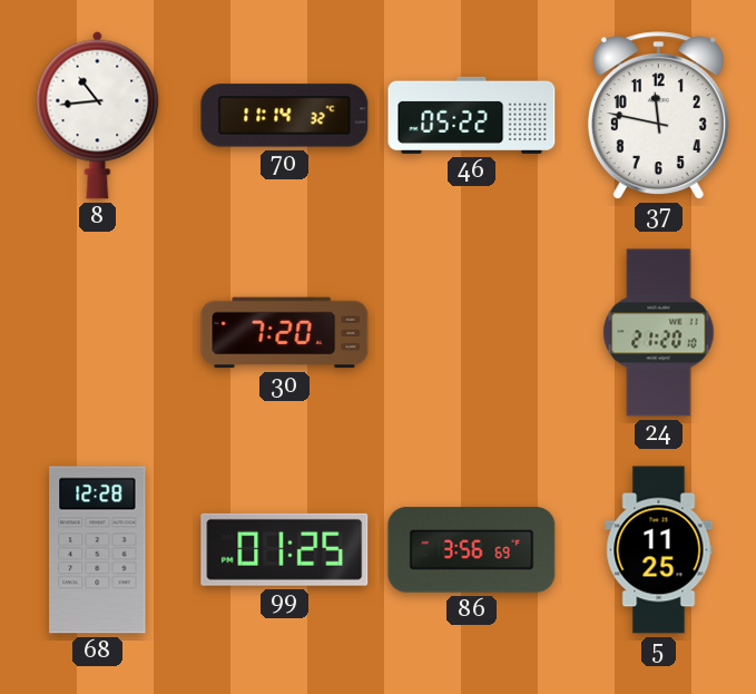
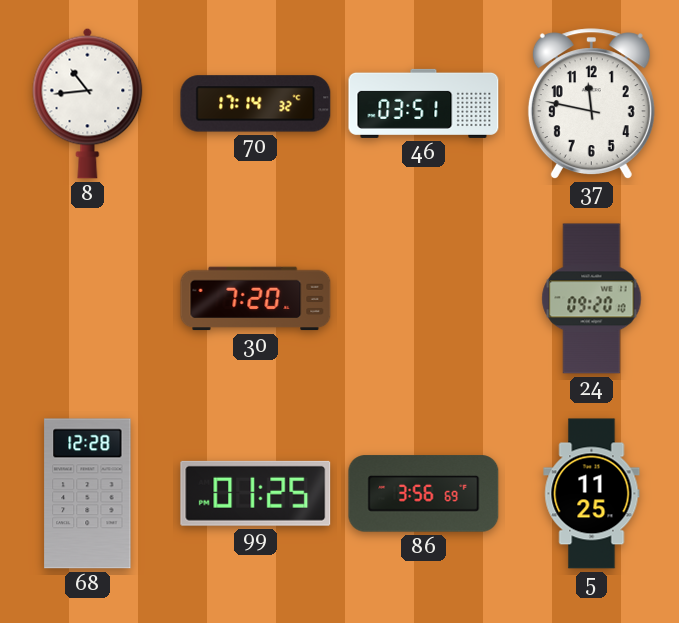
70: 11:14 -> 17:14 (256, 104)
46: 05:22 -> 03:51 (424, 103)
24: 21:20 -> 09:20 (592, 299)
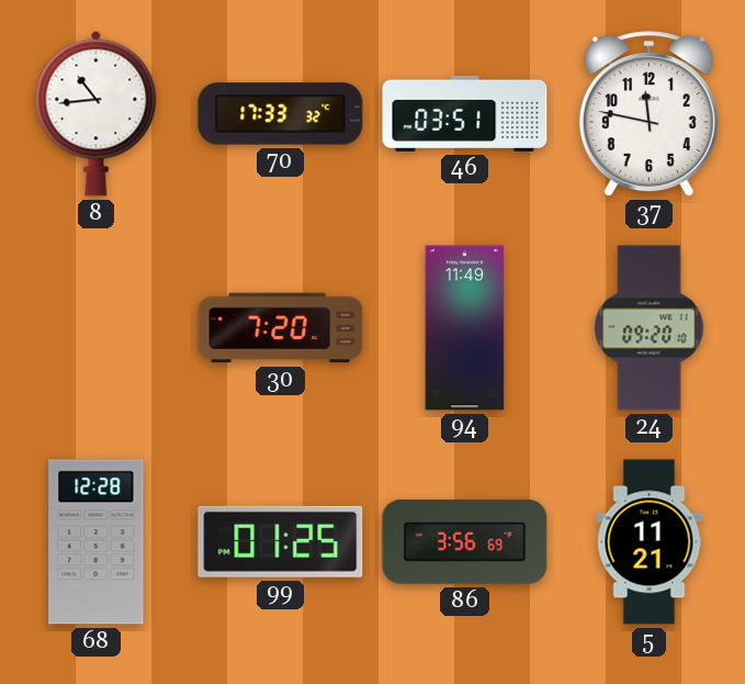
70: 17:14 -> 17:33 (281, 114)
94: none -> 11:49 (465, 328)
5: 11:25 -> 11:21 (650, 542)
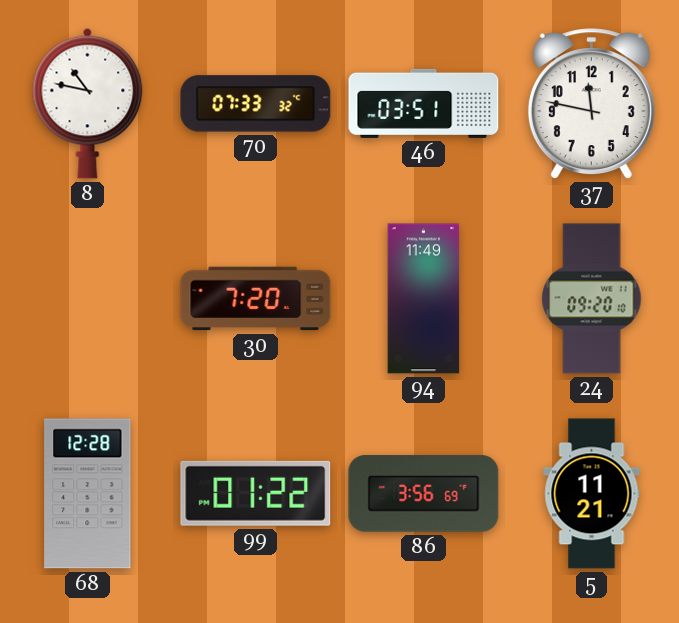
8: 10:44 -> 10:47 (88, 103)
70: 17:33 -> 07:33 (256, 104)
99: 01:25 -> 01:22 (256, 493)
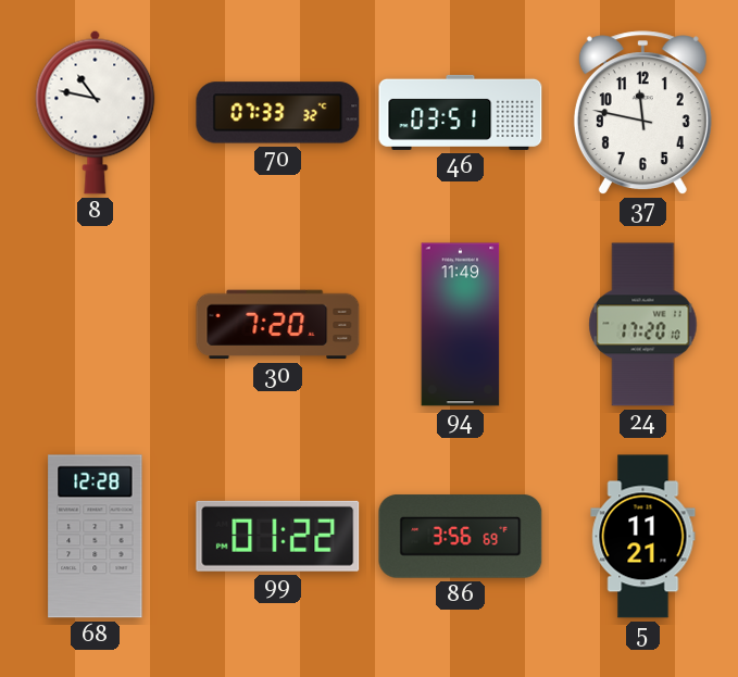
24: 09:20 -> 17:20 (643, 325)
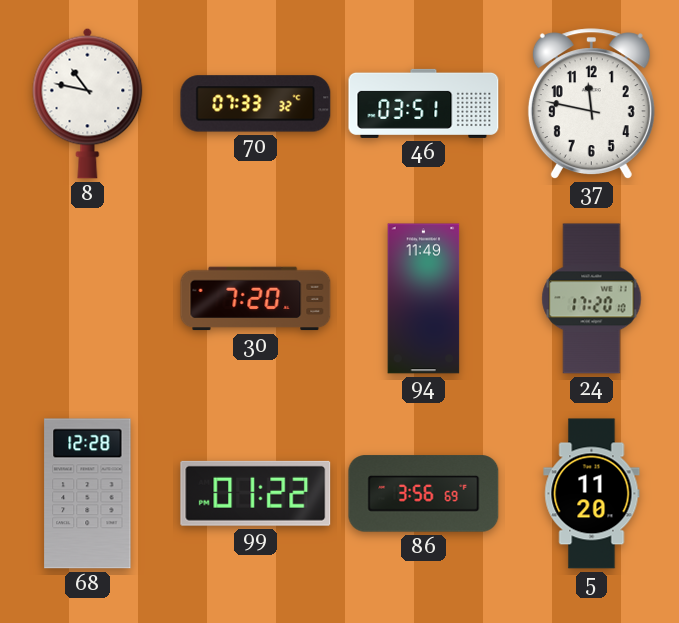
5: 11:21 -> 11:20 (592, 494)
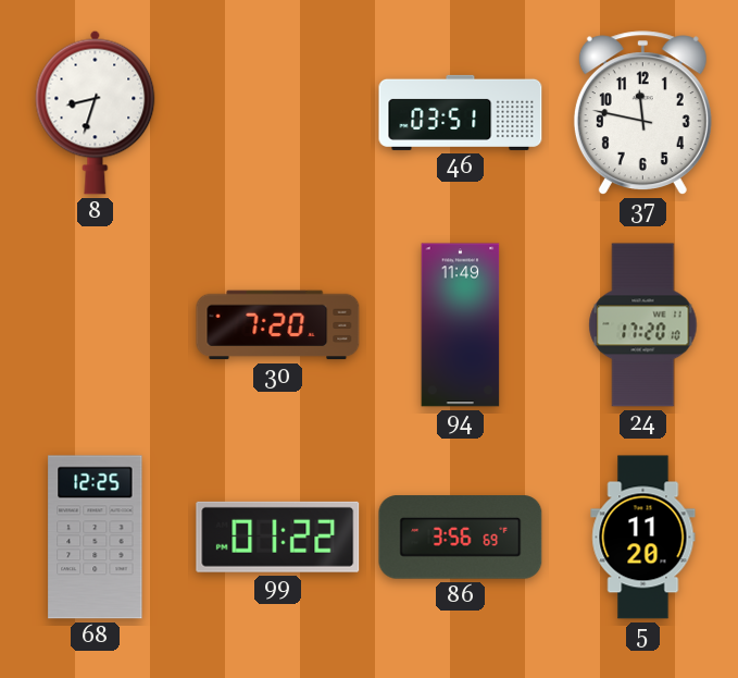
8: 10:47 -> 8:33 (96, 112)
70: 07:33 -> none (256, 104)
68: 12:28 -> 12:25 (96, 538)
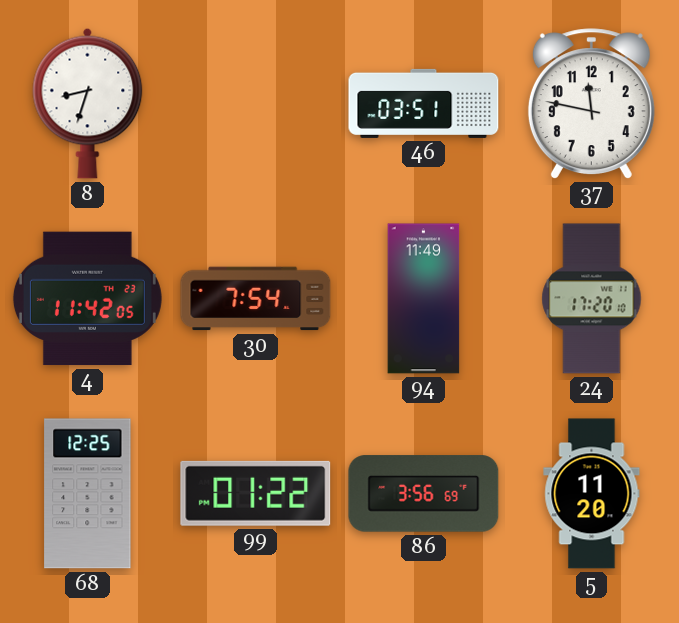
4: none -> 11:42 (87, 299)
30: 7:20 -> 7:54 (256, 299)
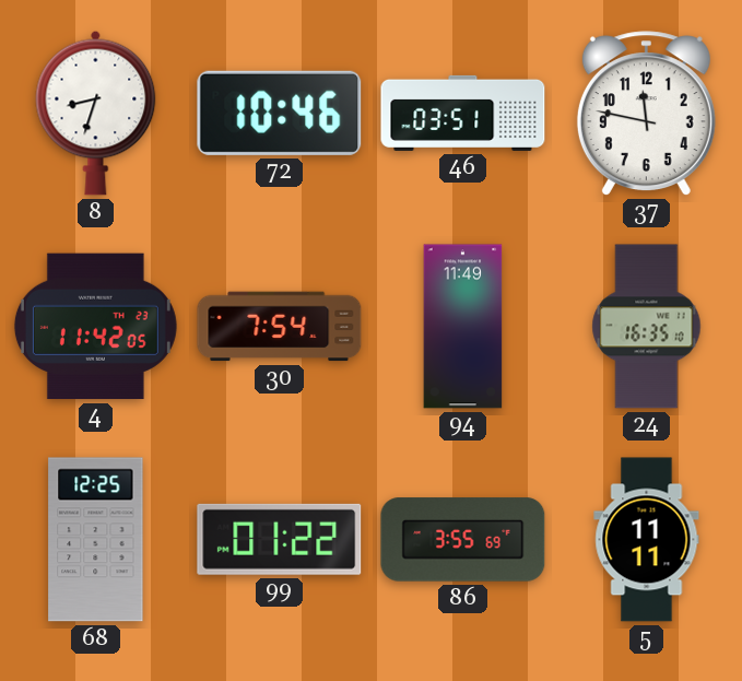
72: none -> 10:46 (280, 113)
24: 17:20 -> 16:35 (647, 327)
86: 3:56 -> 3:55 (463, 540)
5: 11:20 -> 11:11 (647, 540)
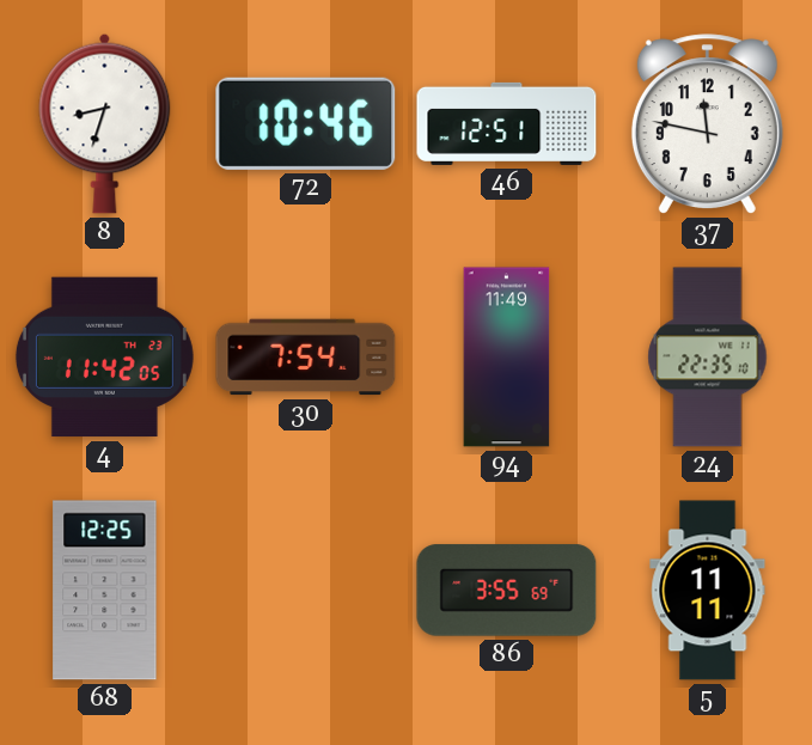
46: 03:51 -> 12:51 (507, 123)
24: 16:35 -> 22:35 (708, 358)
99: 01:22 -> none (280, 539)
